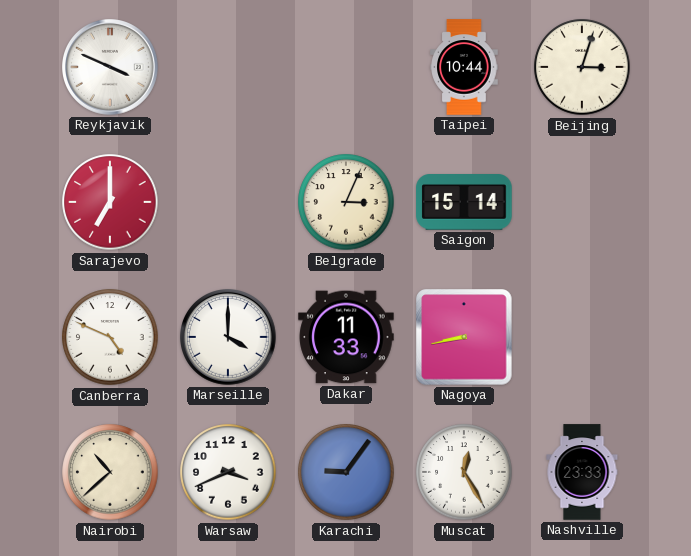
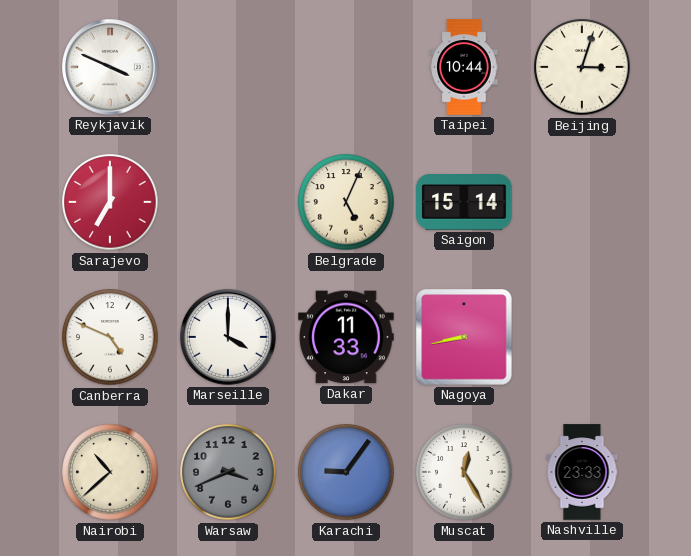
Belgrade: 3:04 -> 5:04 (346, 202)
Warsaw dial: white -> grey (228, 472)
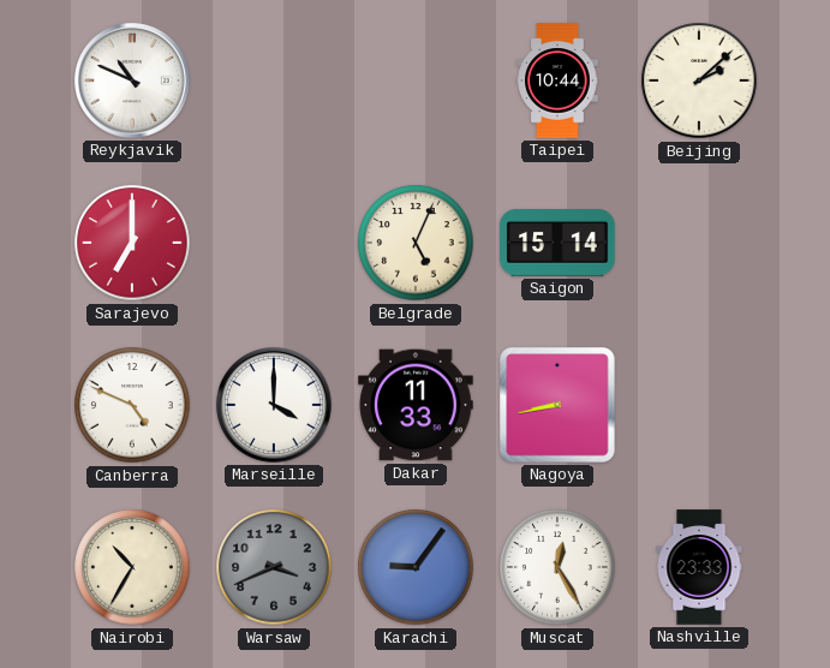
Reykjavik: 3:49 -> 10:49 (132, 80)
Beijing: 3:03 -> 2:08 (699, 80)
Nairobi: 10:38 -> 10:35 (132, 567)
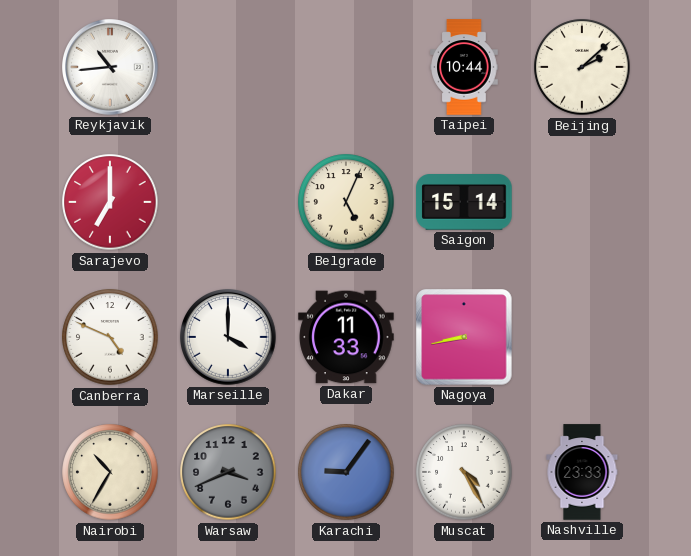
Reykjavik: 10:49 -> 10:44 (110, 67)
Muscat: 12:25 -> 4:25 (464, 472)
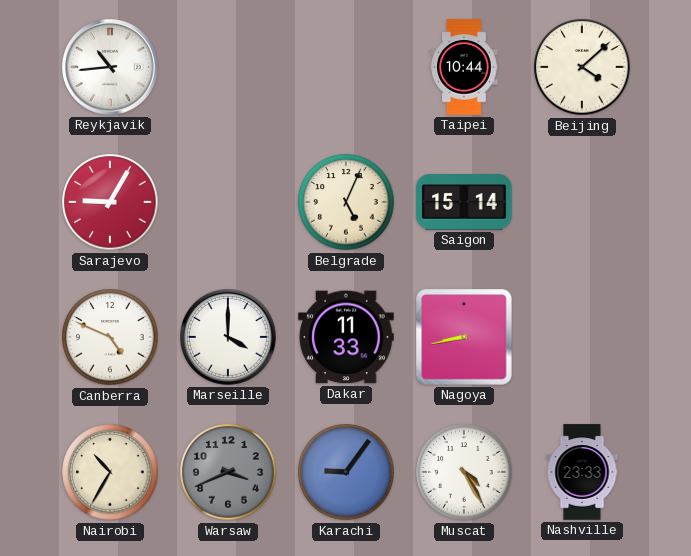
Beijing: 2:08 -> 4:08 (582, 67)
Sarajevo: 7:00 -> 9:05 (110, 202)
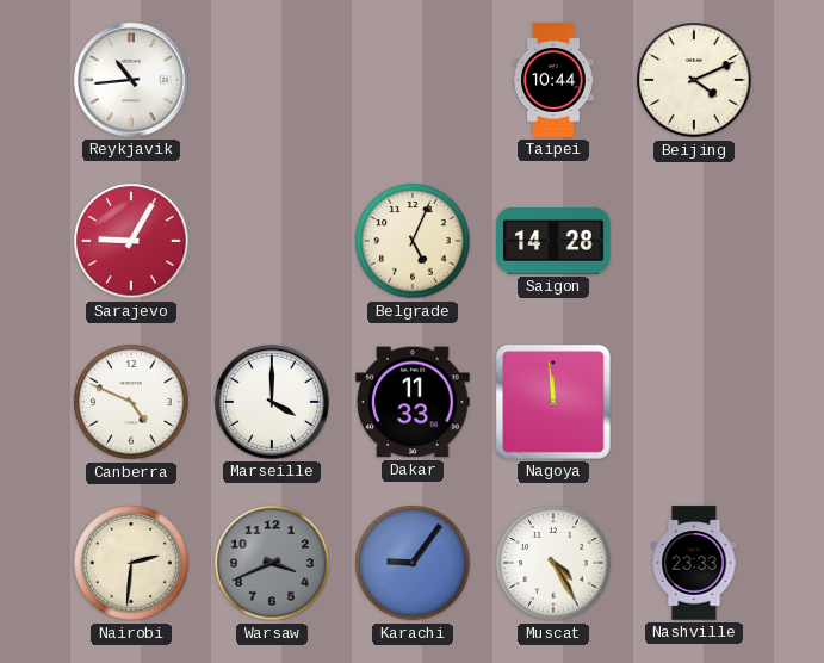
Beijing: 4:08 -> 4:11 (694, 80)
Saigon: 15:14 -> 14:28 (553, 241)
Nagoya: 8:43 -> 11:59 (553, 402)
Nairobi: 10:35 -> 2:31 (131, 563)
